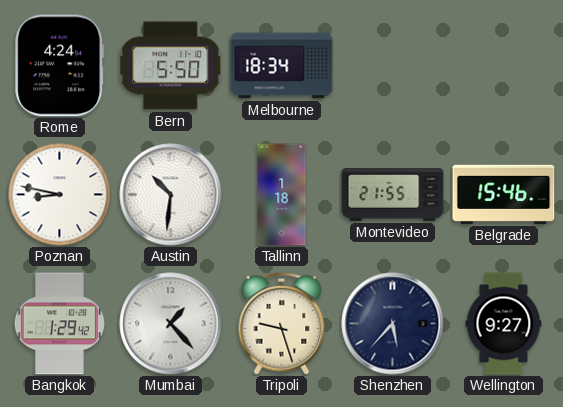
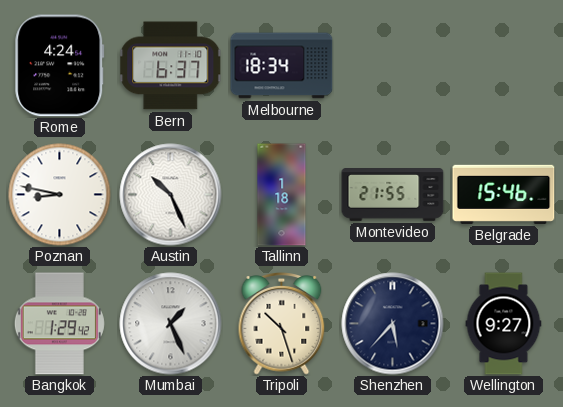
Bern: 5:50 -> 6:37 (171, 66)
Austin: 10:31 -> 10:26 (171, 195)
Mumbai: 1:23 -> 1:26 (171, 324)
Tripoli: 9:27 -> 10:27 (282, 324)
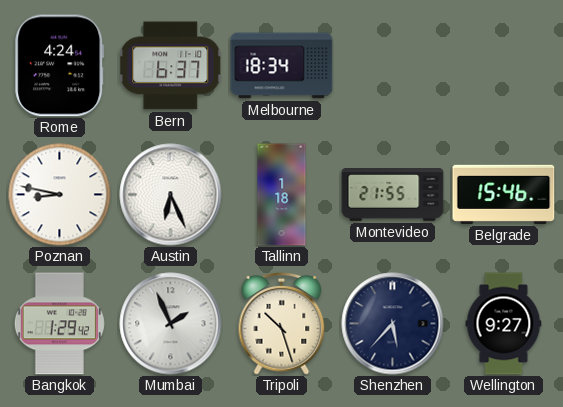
Austin: 10:26 -> 6:26 (171, 195)
Mumbai: 1:26 -> 1:56 (171, 324)
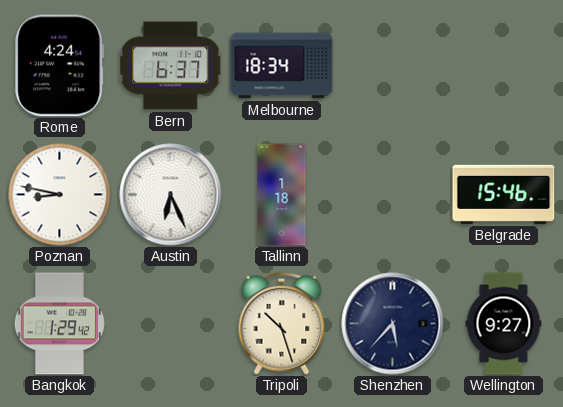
Montevideo: 21:55 -> none (393, 195)
Mumbai: 1:56 -> none (171, 324)
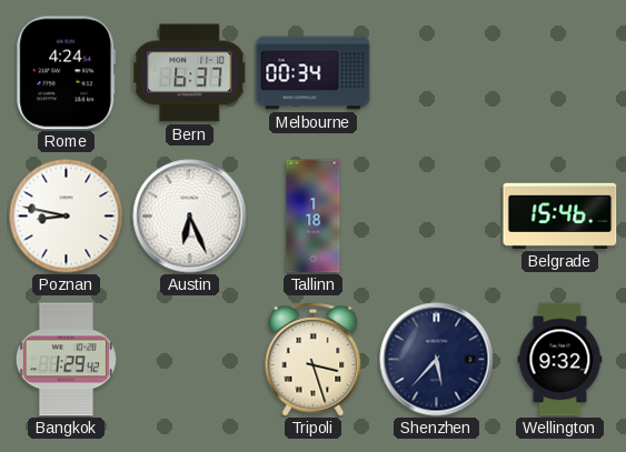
Melbourne: 18:34 -> 00:34 (314, 73)
Tripoli: 10:27 -> 3:27 (314, 360)
Wellington: 9:27 -> 9:32 (560, 360)
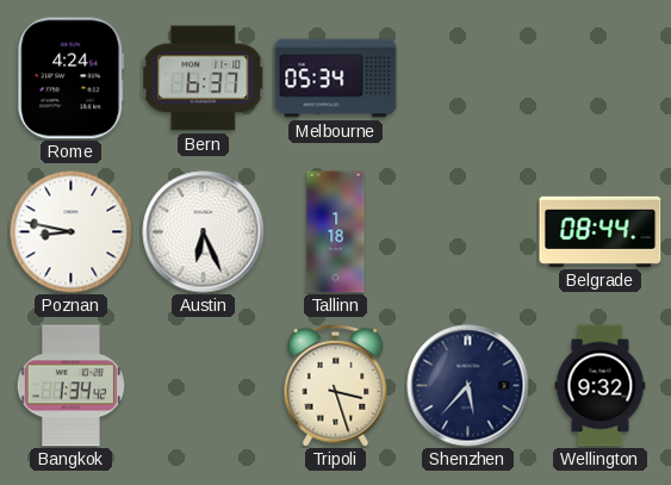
Melbourne: 00:34 -> 05:34 (336, 79)
Belgrade: 15:46 -> 08:44 (601, 231)
Bangkok: 1:29 -> 1:34 (70, 386)
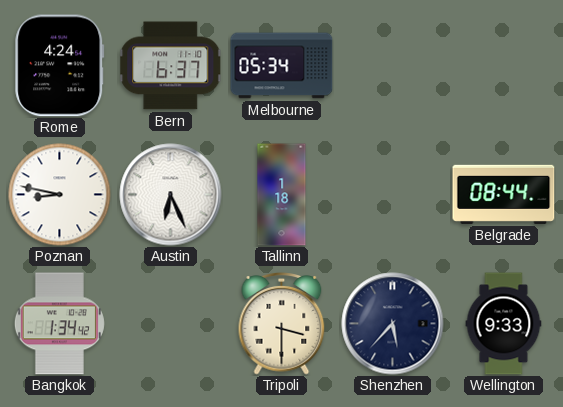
Tripoli: 3:27 -> 3:30 (282, 324)
Wellington: 9:32 -> 9:33 (504, 324)
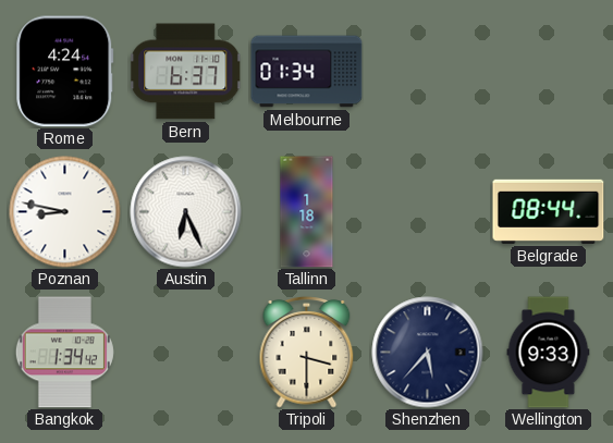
Melbourne: 05:34 -> 01:34 (307, 72)
